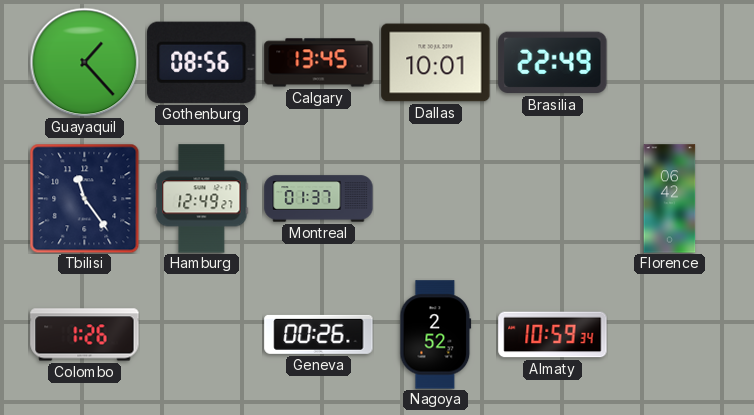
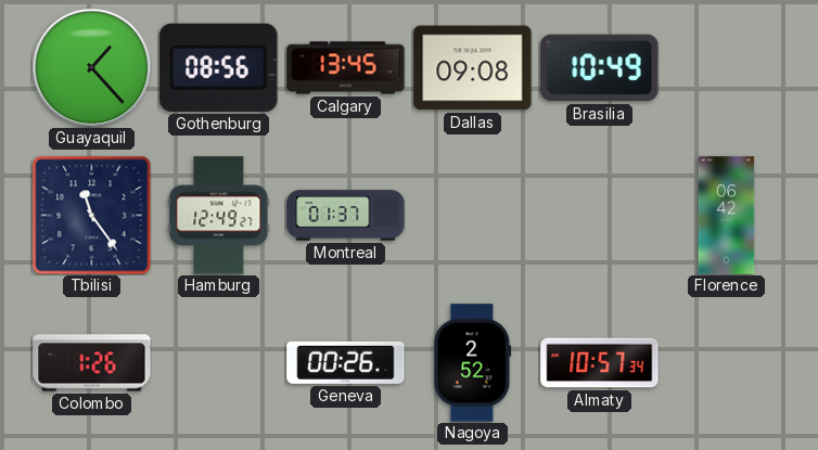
Dallas: 10:01 -> 09:08 (473, 68)
Brasilia: 22:49 -> 10:49 (600, 68)
Almaty: 10:59 -> 10:57 (600, 363)
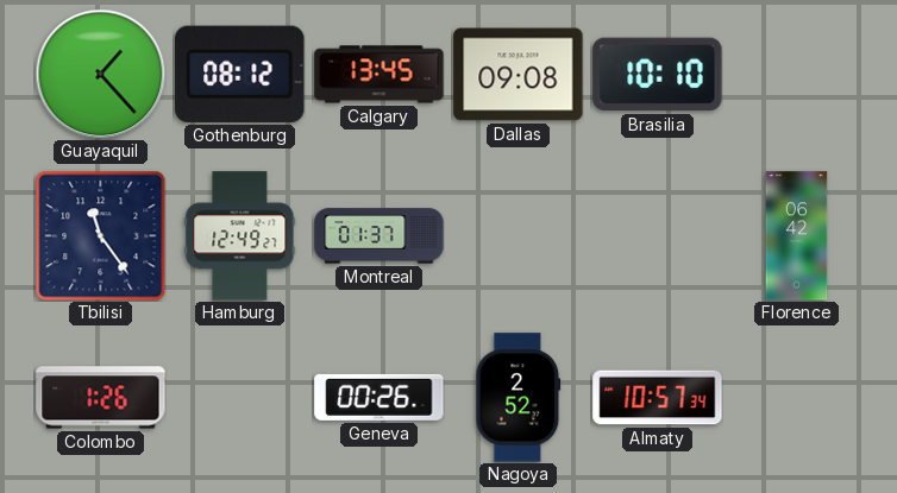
Gothenburg: 08:56 -> 08:12 (240, 74)
Brasilia: 10:49 -> 10:10 (658, 75)
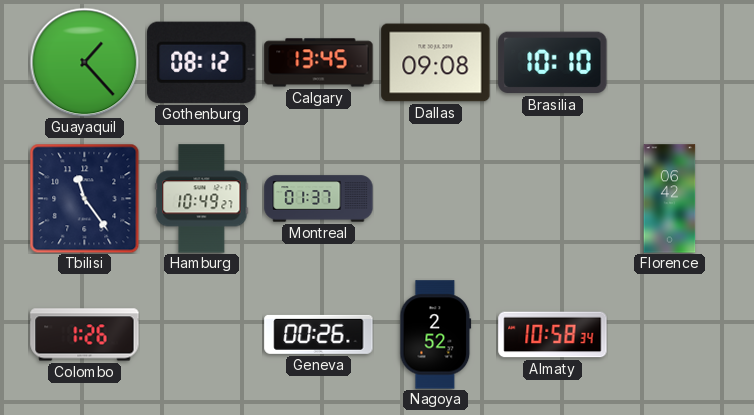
Hamburg: 12:49 -> 10:49 (202, 199)
Almaty: 10:57 -> 10:58 (553, 335)
